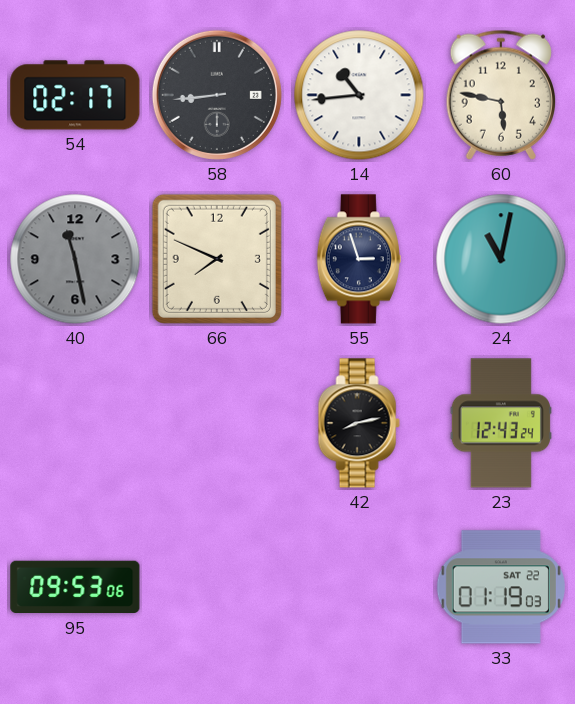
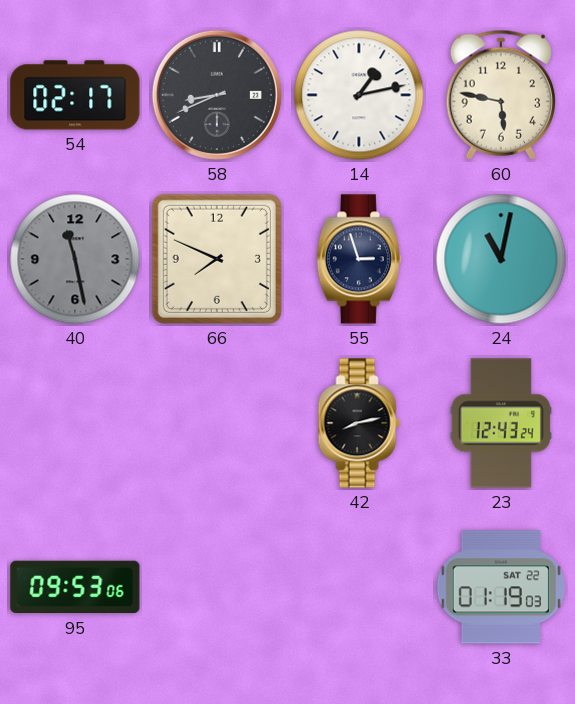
58: 8:44 -> 8:41 (217, 95)
14: 10:44 -> 1:13 (359, 95)
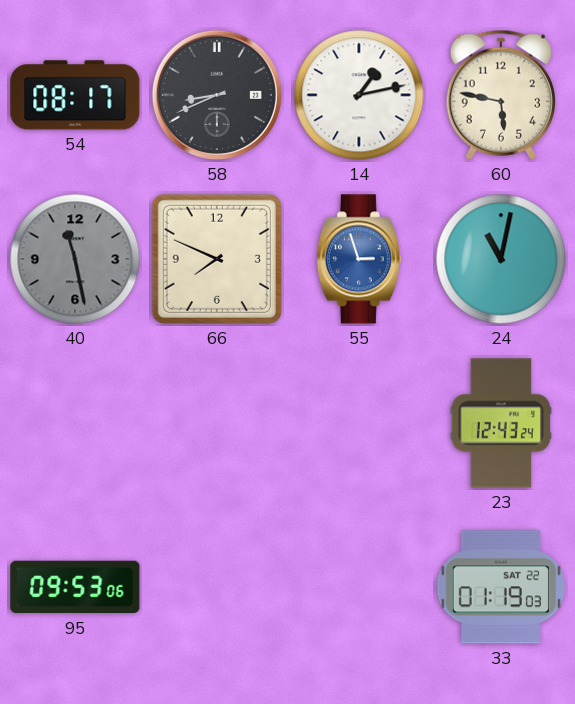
54: 02:17 -> 08:17 (75, 95)
55 dial: navy -> blue (359, 259)
42: 8:13 -> none (359, 423)
